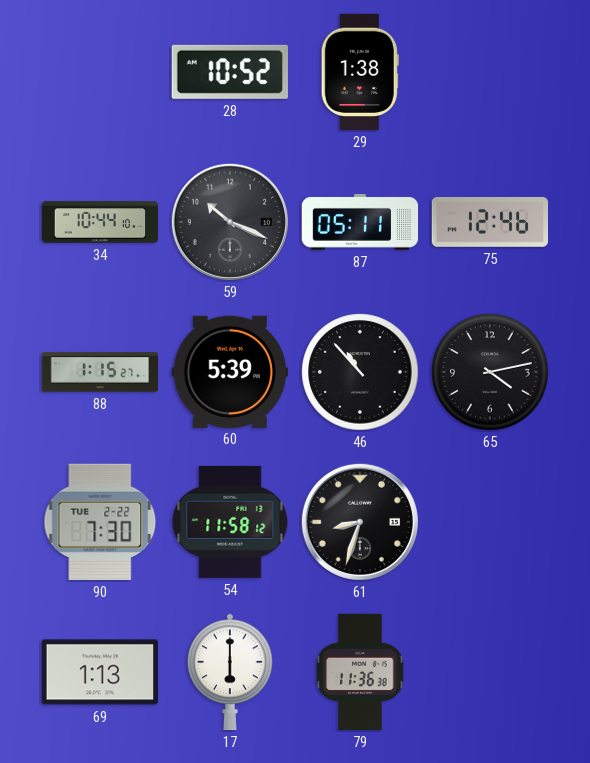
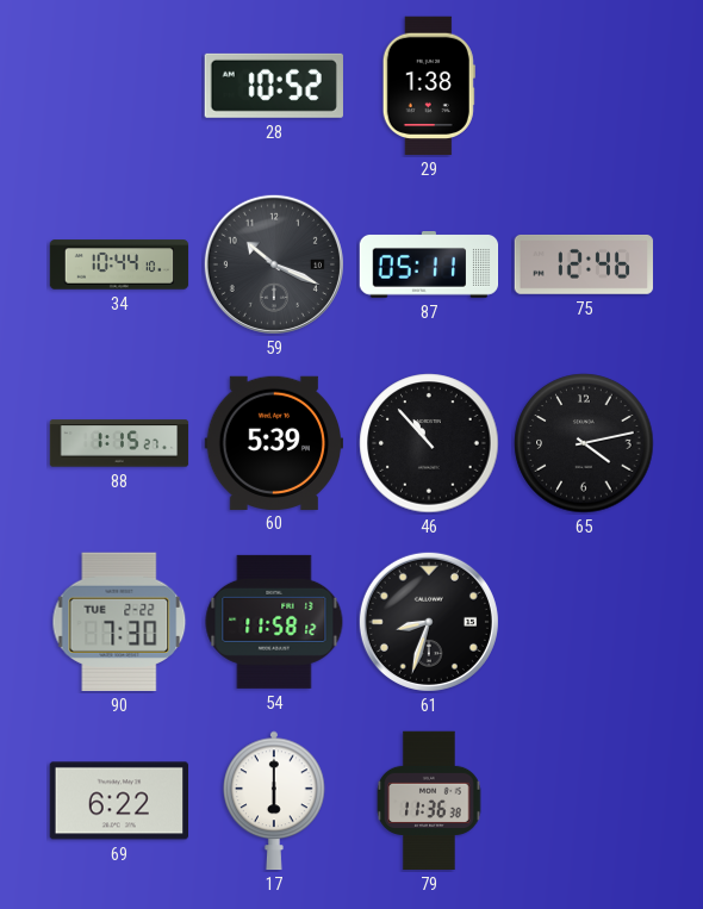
69: 1:13 -> 6:22 (118, 801)
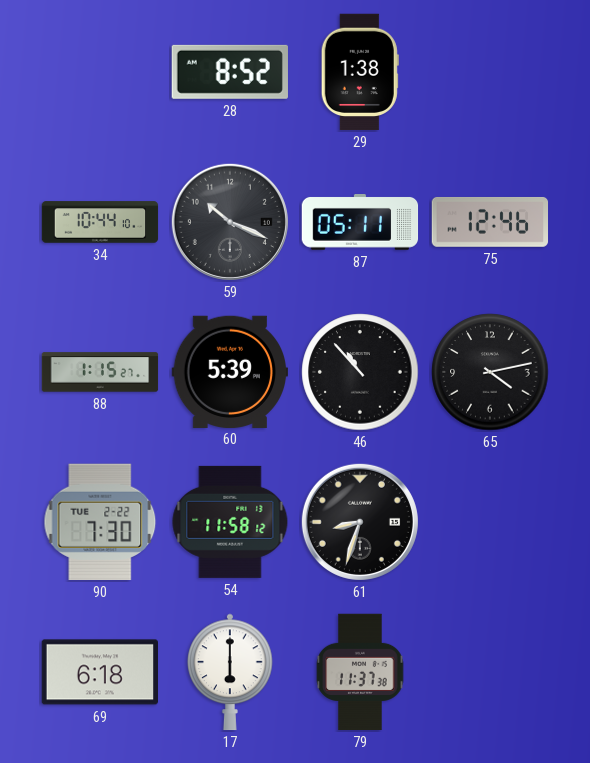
28: 10:52 -> 8:52 (230, 72)
69: 6:22 -> 6:18 (99, 672)
79: 11:36 -> 11:37 (360, 672)
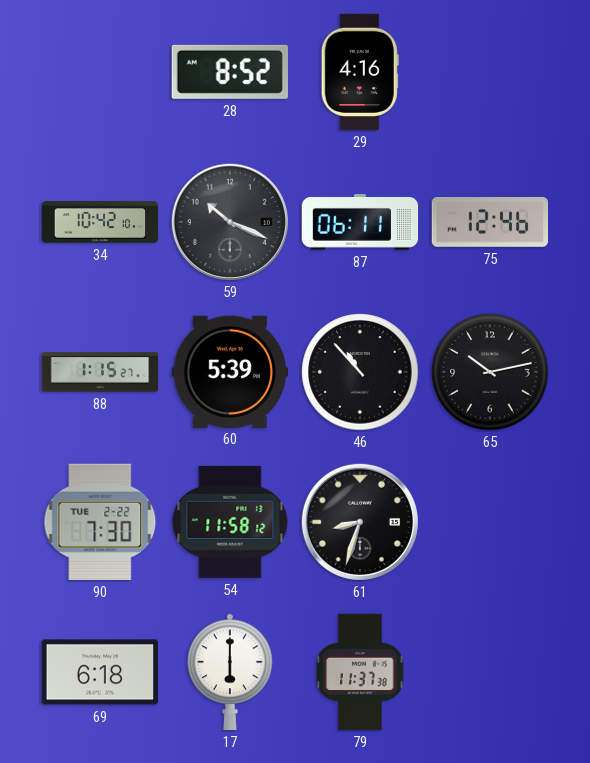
29: 1:38 -> 4:16 (360, 72)
34: 10:44 -> 10:42 (100, 222)
87: 05:11 -> 06:11 (360, 223)
65: 4:13 -> 10:13 (490, 372)
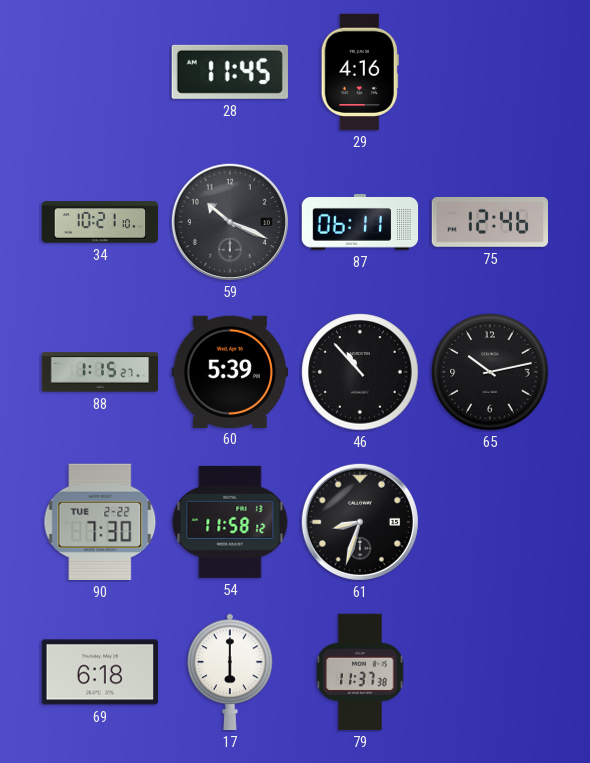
28: 8:52 -> 11:45 (230, 72)
34: 10:42 -> 10:21 (100, 222)
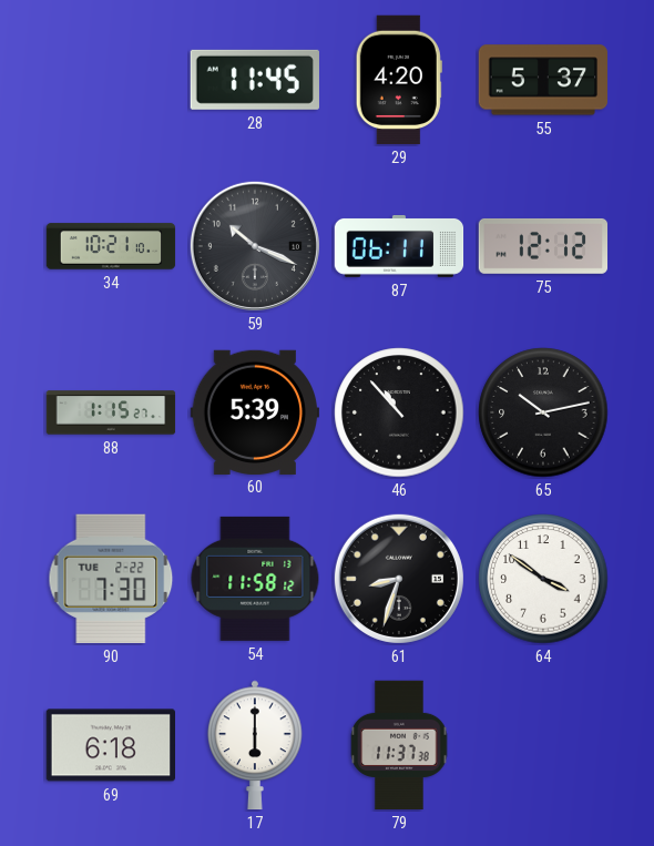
29: 4:16 -> 4:20 (399, 80)
55: none -> 5:37 (543, 80)
75: 12:46 -> 12:12 (543, 246)
64: none -> 3:51 (543, 579)
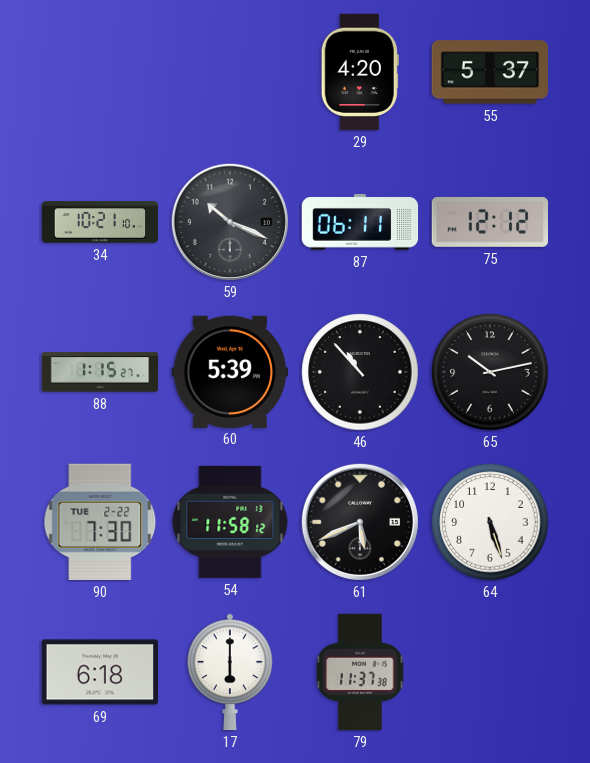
28: 11:45 -> none (255, 80)
61: 8:33 -> 5:41 (360, 522)
64: 3:51 -> 5:27 (490, 522)
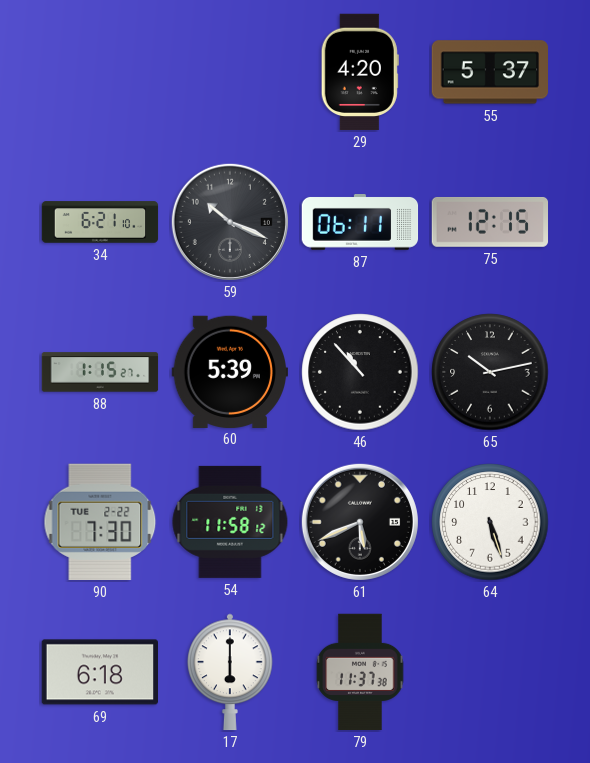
34: 10:21 -> 6:21 (100, 222)
75: 12:12 -> 12:15 (490, 222)
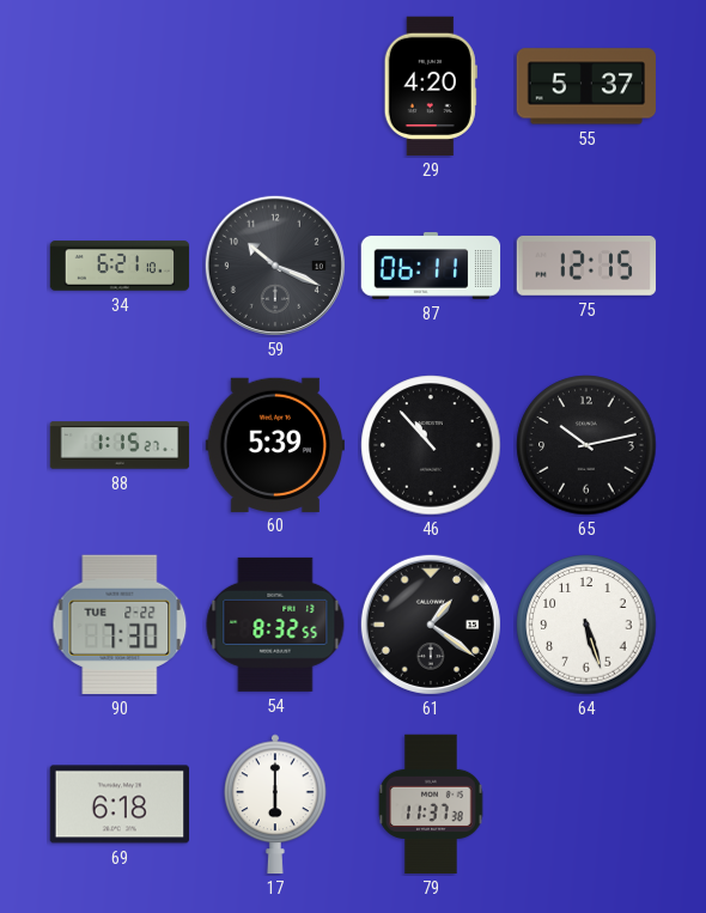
54: 11:58 -> 8:32 (275, 625)
61: 5:41 -> 1:21 (431, 625)
